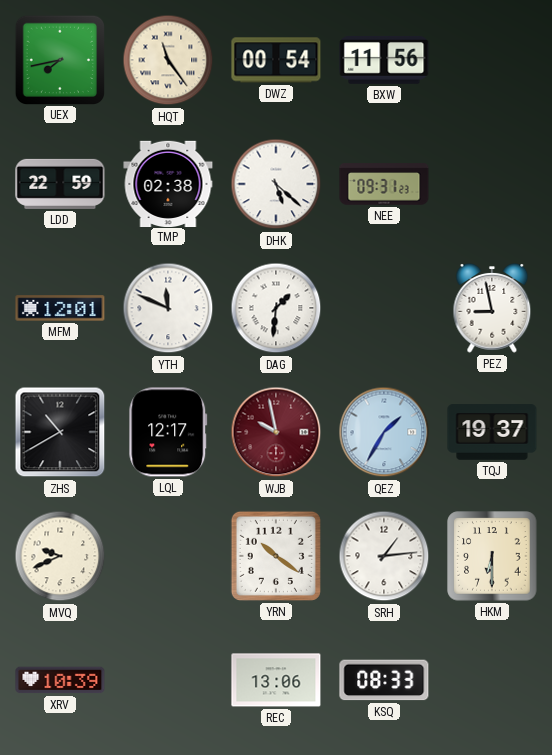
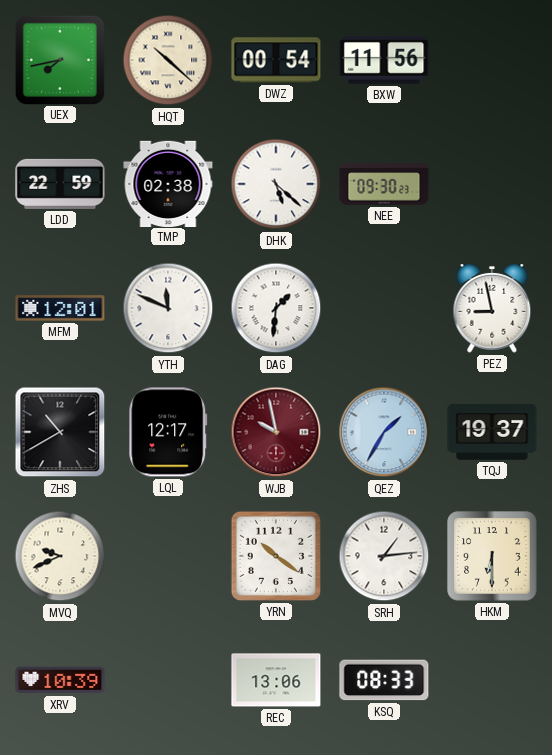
HQT: 11:24 -> 10:22 (168, 60)
NEE: 09:31 -> 09:30 (384, 184)
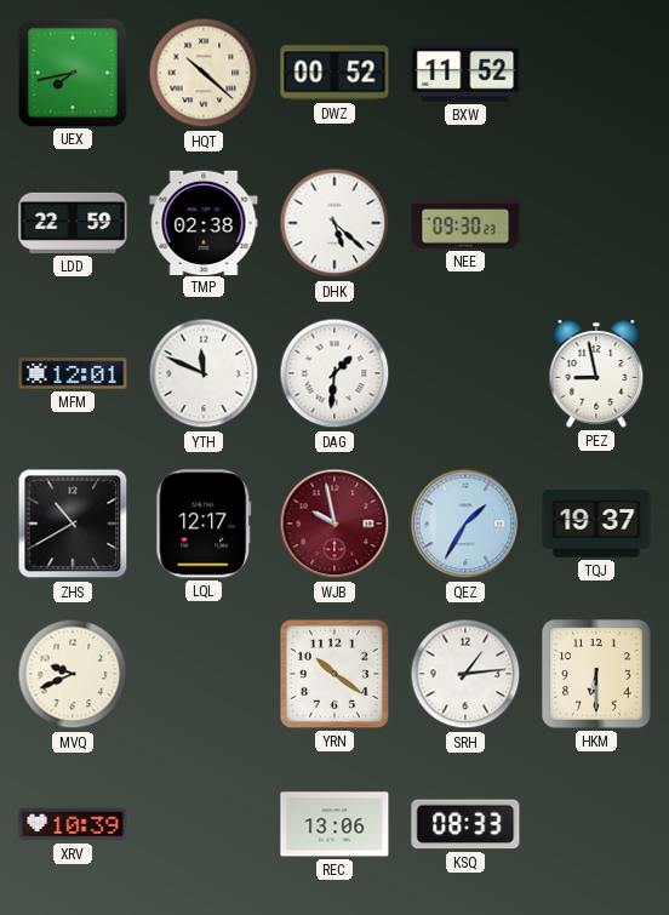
DWZ: 00:54 -> 00:52 (334, 73)
BXW: 11:56 -> 11:52 (465, 73)
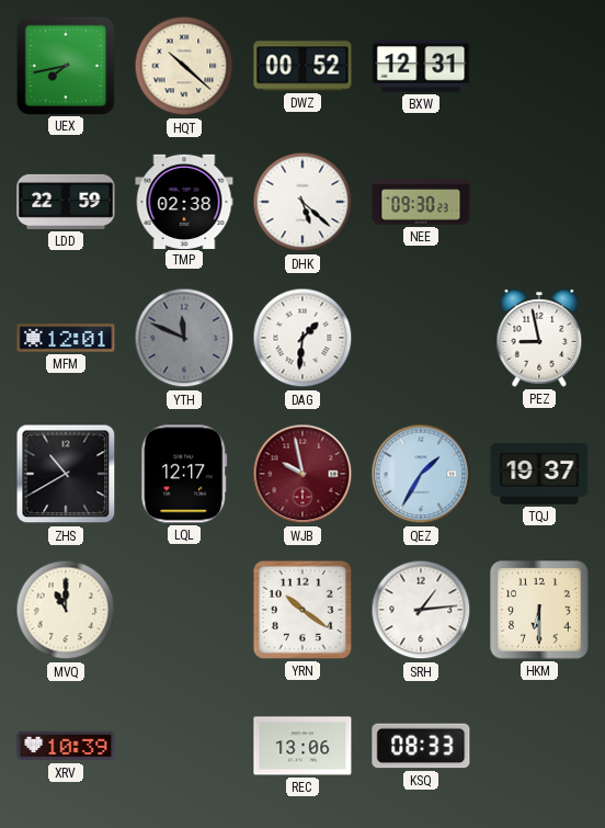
BXW: 11:52 -> 12:31 (421, 66)
YTH dial: white -> grey (184, 338)
MVQ: 9:41 -> 11:00 (66, 610)
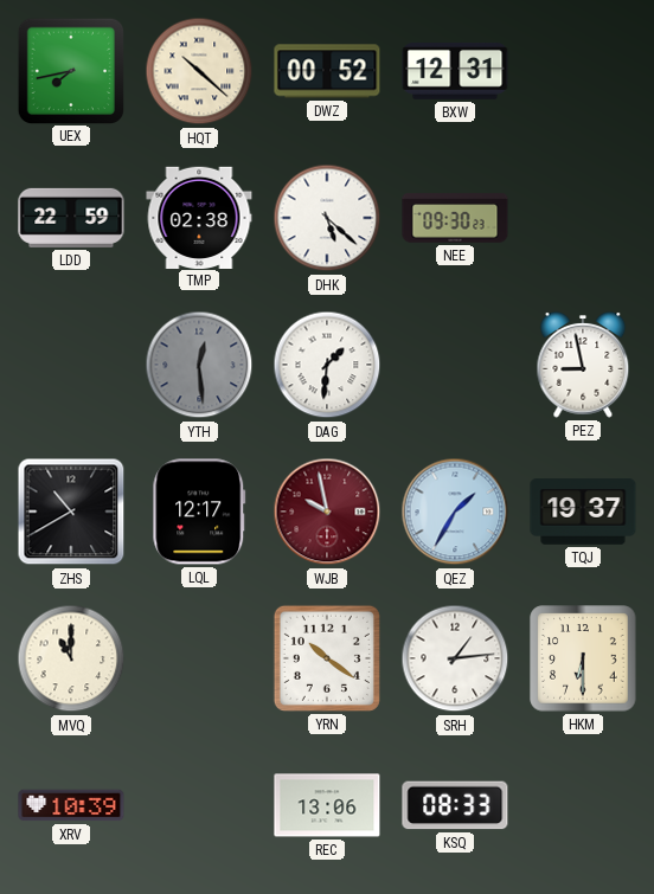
MFM: 12:01 -> none (66, 338)
YTH: 11:49 -> 12:29 (199, 365)
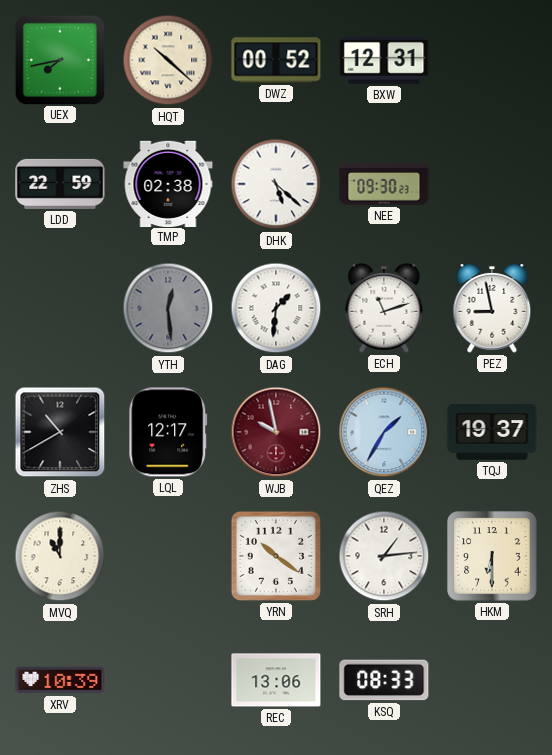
ECH: none -> 11:12 (384, 309)
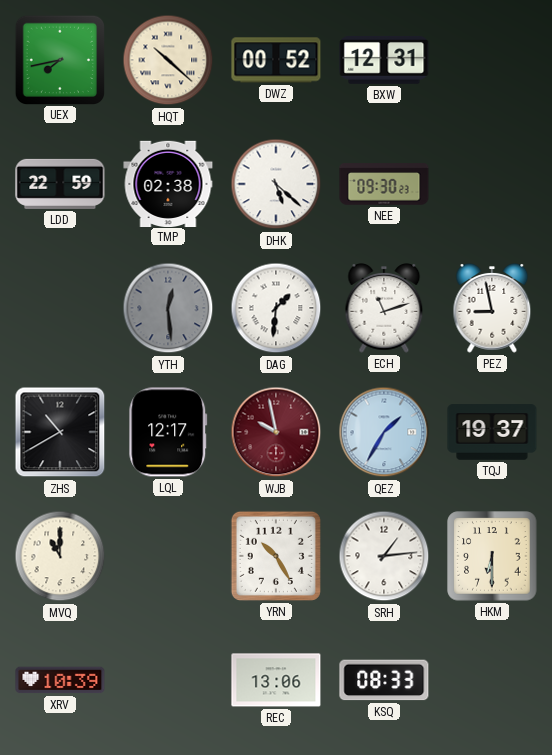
YRN: 10:21 -> 10:25 (276, 556)
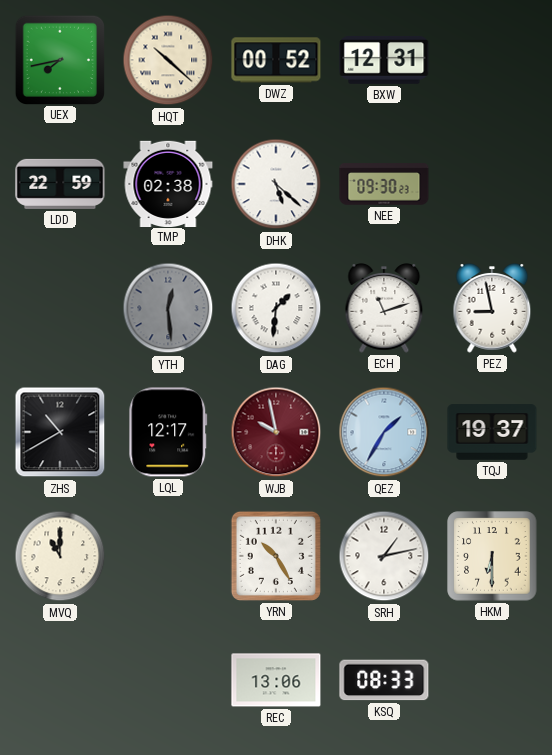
SRH: 1:14 -> 1:13 (384, 556)
XRV: 10:39 -> none (60, 680)
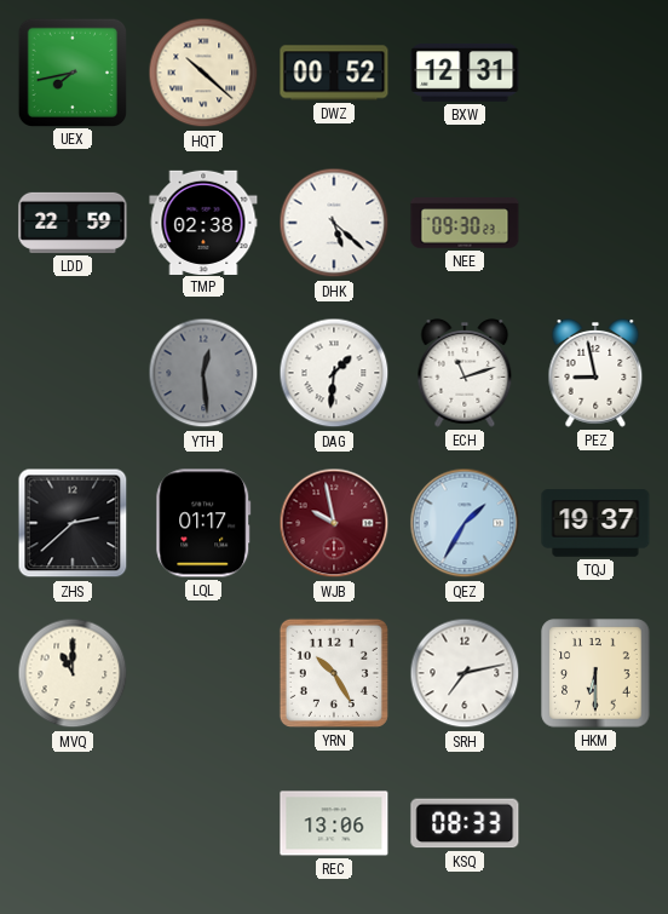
ZHS: 10:40 -> 2:38 (73, 523)
LQL: 12:17 -> 01:17 (203, 523)
SRH: 1:13 -> 7:13 (465, 673)
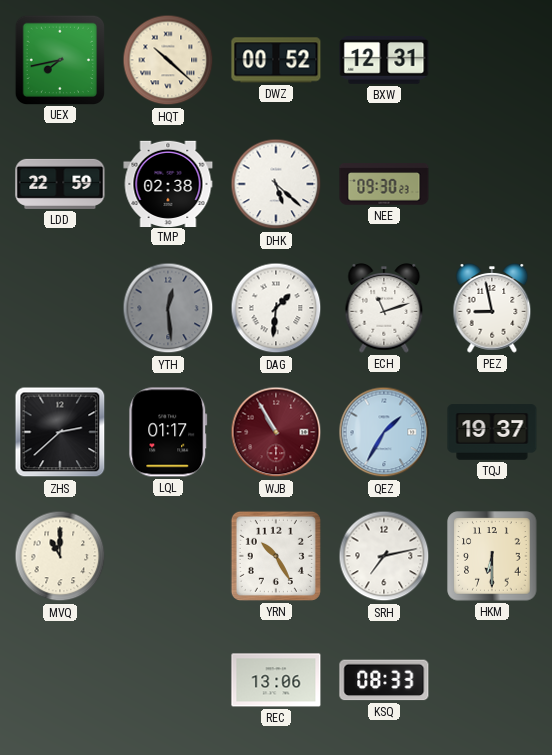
WJB: 9:58 -> 10:55 (276, 432)
